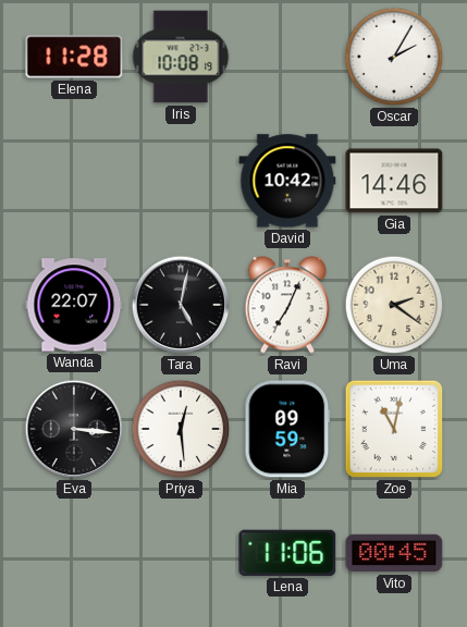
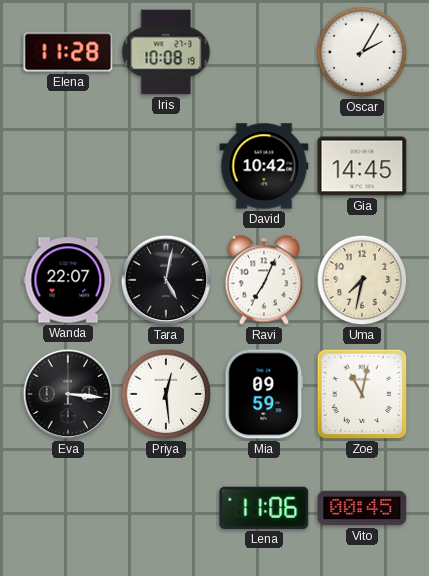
Gia: 14:46 -> 14:45 (362, 166)
Uma: 2:21 -> 7:32 (362, 280)
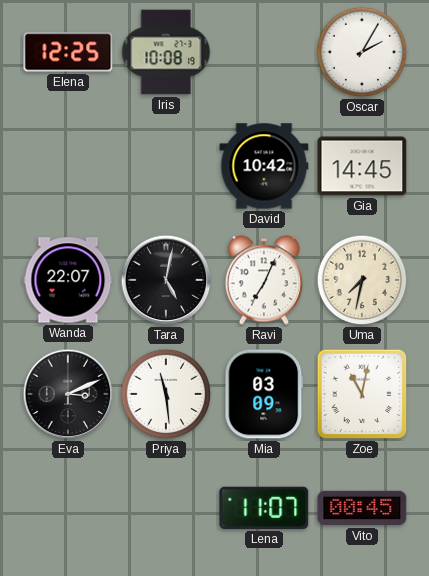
Elena: 11:28 -> 12:25 (68, 52)
Eva: 3:16 -> 3:11 (68, 394)
Priya: 12:29 -> 11:29 (166, 394)
Mia: 09:59 -> 03:09 (264, 394)
Lena: 11:06 -> 11:07 (264, 508)
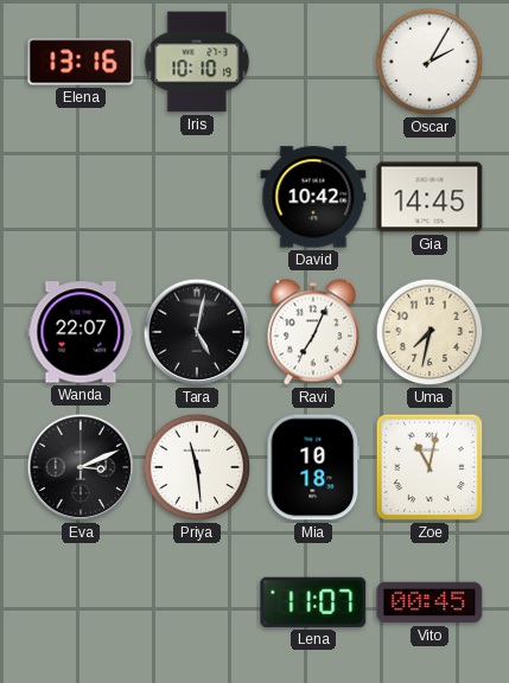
Elena: 12:25 -> 13:16 (81, 62)
Iris: 10:08 -> 10:10 (197, 62)
Mia: 03:09 -> 10:18 (313, 467)
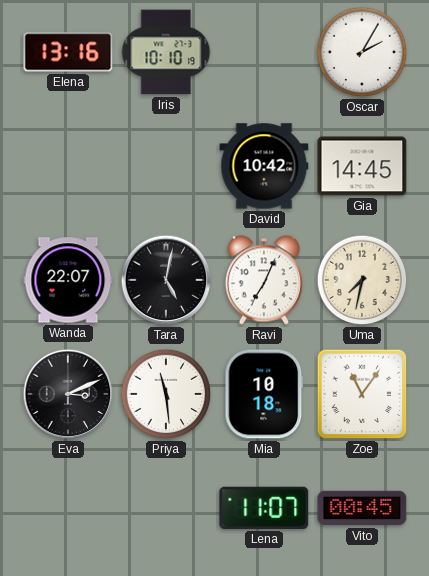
Zoe: 11:02 -> 11:06 (362, 394)
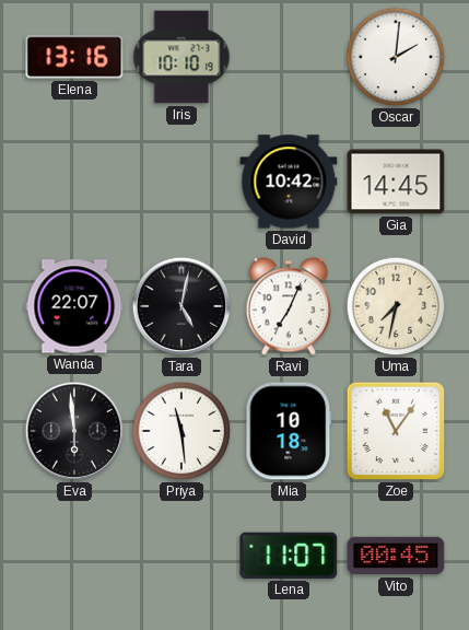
Oscar: 2:05 -> 2:01 (396, 57)
Eva: 3:11 -> 5:59 (74, 431)
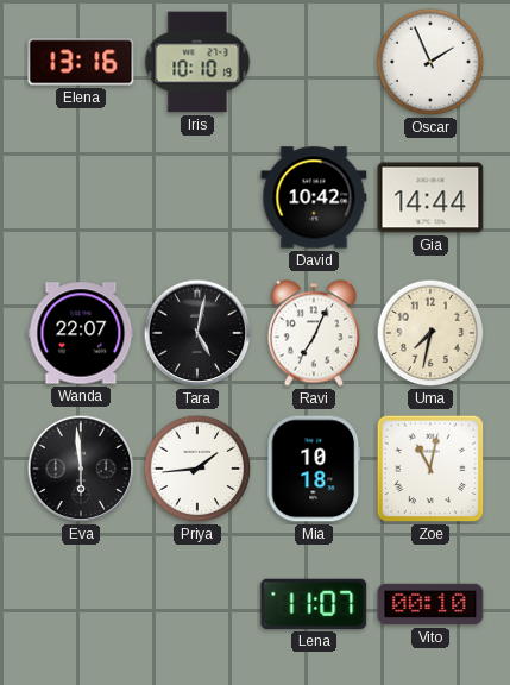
Oscar: 2:01 -> 1:56 (430, 62)
Gia: 14:45 -> 14:44 (430, 197)
Priya: 11:29 -> 1:44 (197, 469)
Zoe: 11:06 -> 11:02 (430, 469)
Vito: 00:45 -> 00:10 (430, 604)
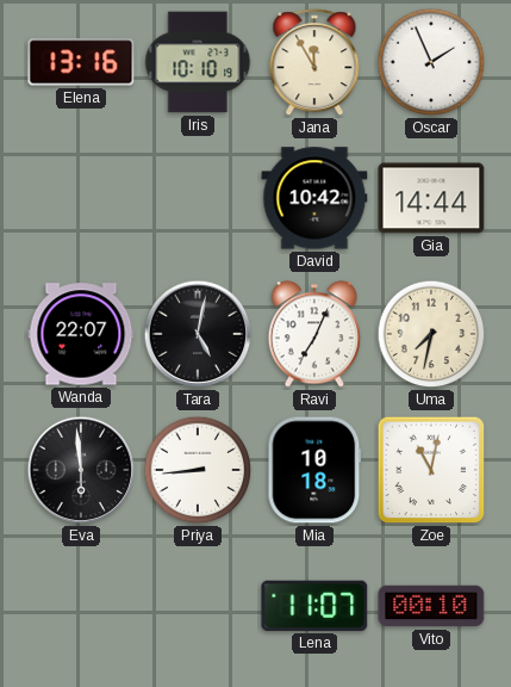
Jana: none -> 11:55 (314, 63)
Priya: 1:44 -> 8:44 (198, 470)
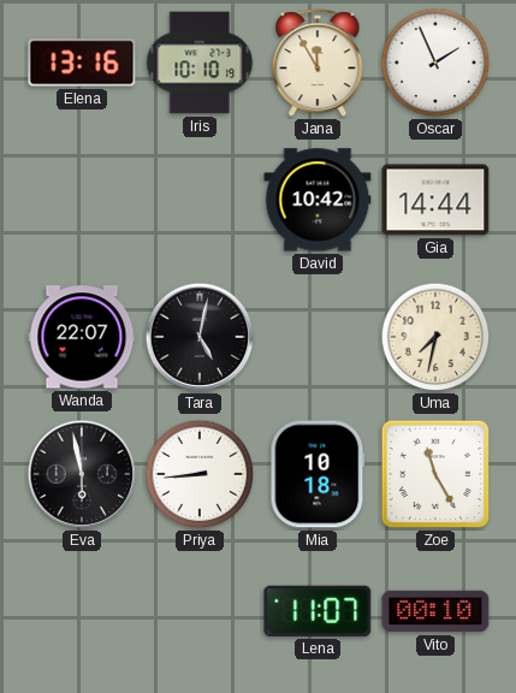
Ravi: 7:04 -> none (314, 334)
Eva: 5:59 -> 5:58 (82, 474)
Zoe: 11:02 -> 11:25 (435, 474)
